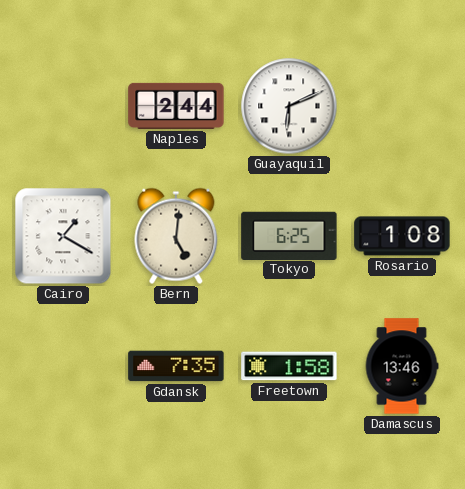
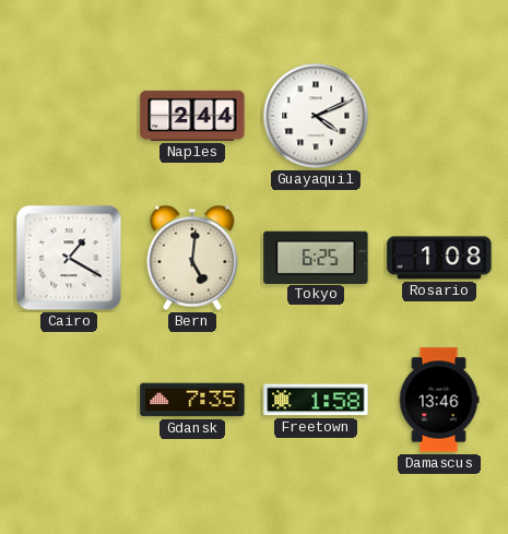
Guayaquil: 6:11 -> 4:11 (316, 116)
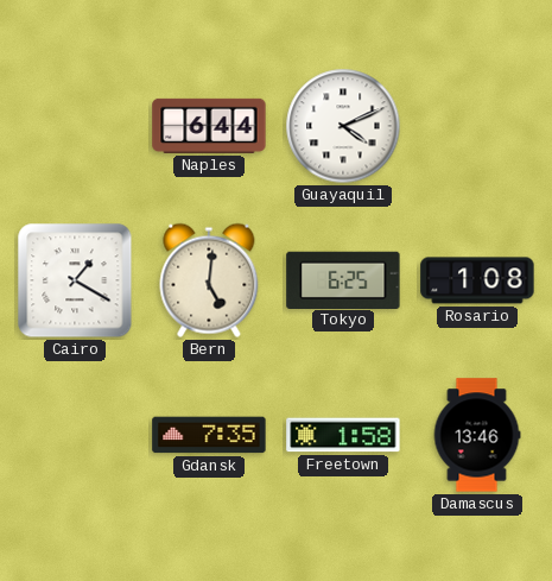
Naples: 2:44 -> 6:44 (209, 126)
